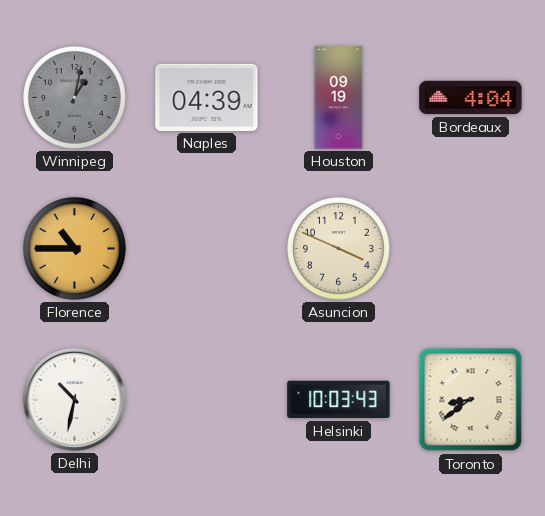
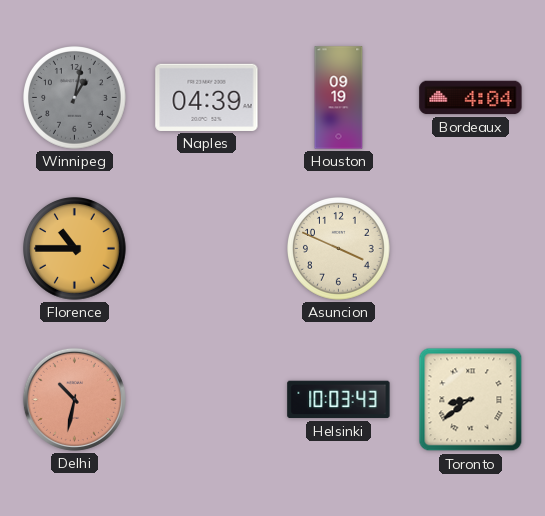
Delhi dial: white -> salmon (74, 399)
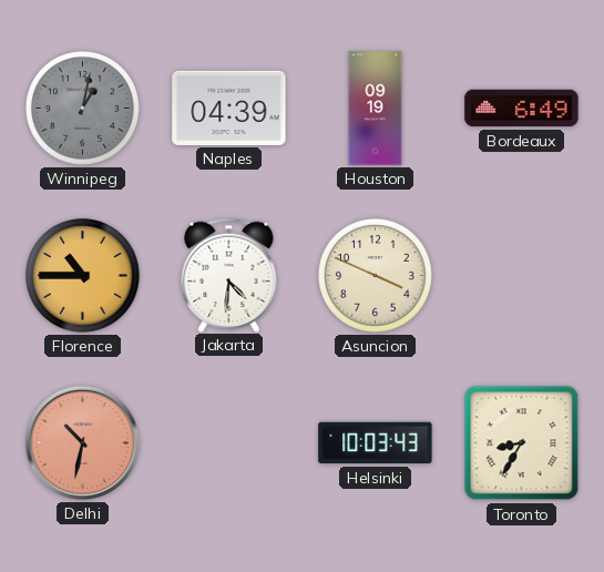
Bordeaux: 4:04 -> 6:49 (522, 109)
Jakarta: none -> 4:31 (229, 275)
Toronto: 8:39 -> 8:35 (522, 443)
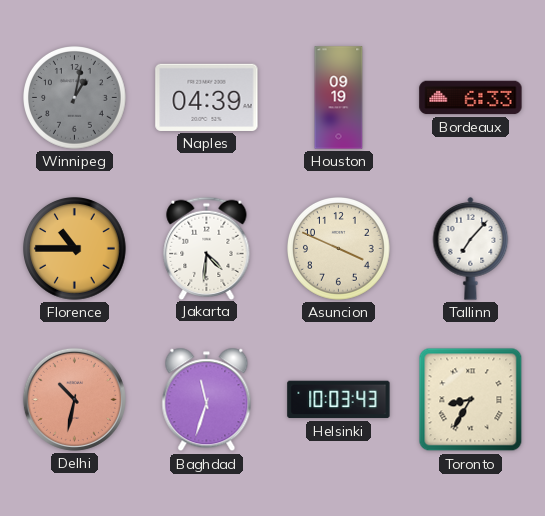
Bordeaux: 6:49 -> 6:33 (471, 98)
Tallinn: none -> 7:07 (471, 248)
Baghdad: none -> 11:33 (207, 400)
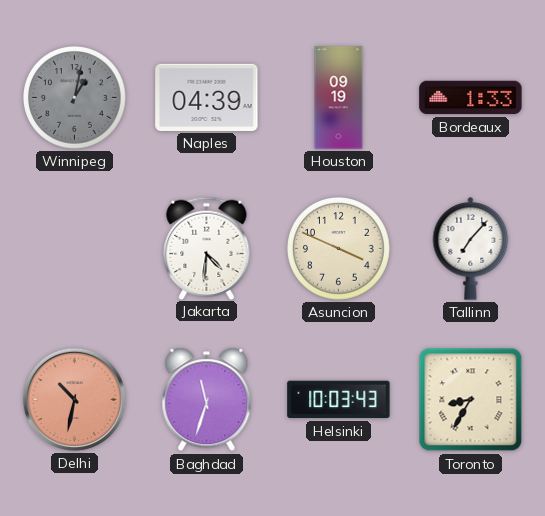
Bordeaux: 6:33 -> 1:33 (471, 98)
Florence: 10:45 -> none (75, 249)
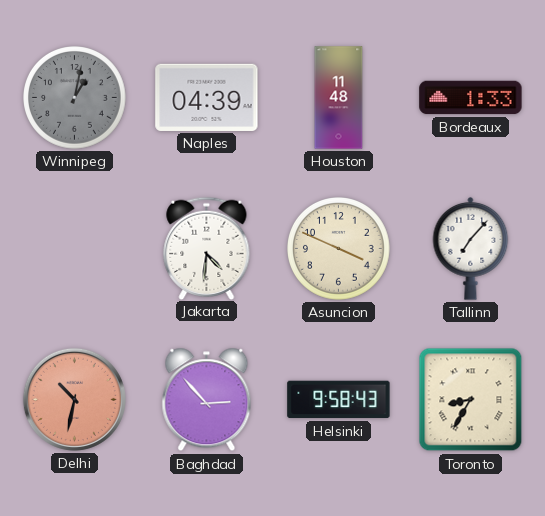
Houston: 09:19 -> 11:48 (339, 98)
Baghdad: 11:33 -> 2:53 (207, 400)
Helsinki: 10:03 -> 9:58 (339, 400)
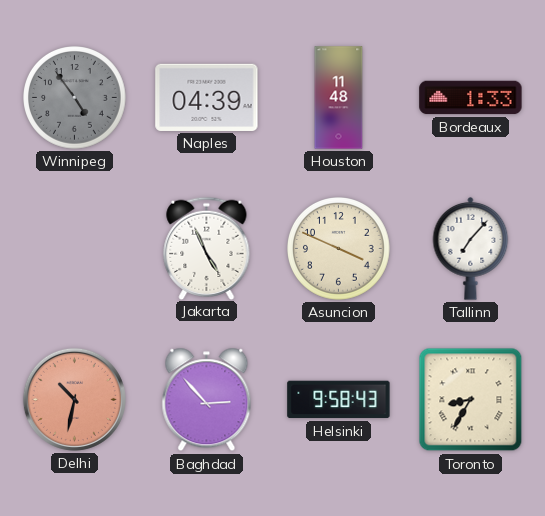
Winnipeg: 1:02 -> 4:54 (75, 98)
Jakarta: 4:31 -> 4:56 (207, 248)
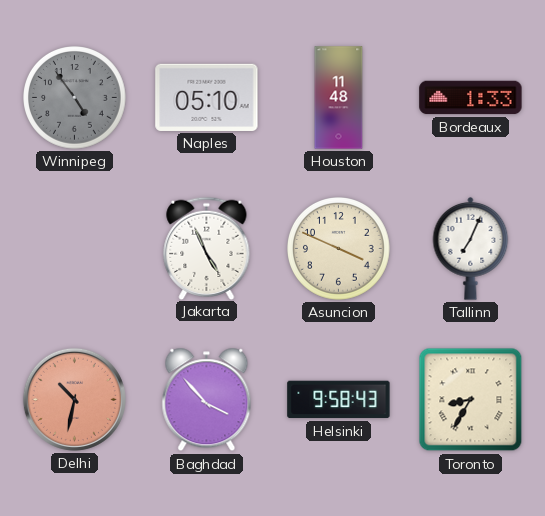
Naples: 04:39 -> 05:10 (207, 97)
Tallinn: 7:07 -> 7:04 (471, 248)
Baghdad: 2:53 -> 3:53 (207, 400)
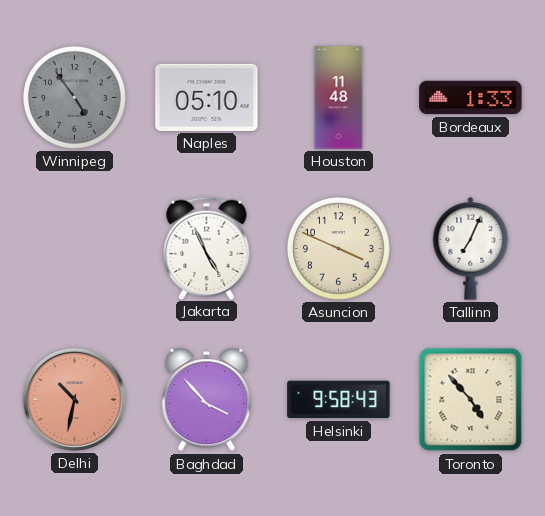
Toronto: 8:35 -> 4:53 (471, 400)
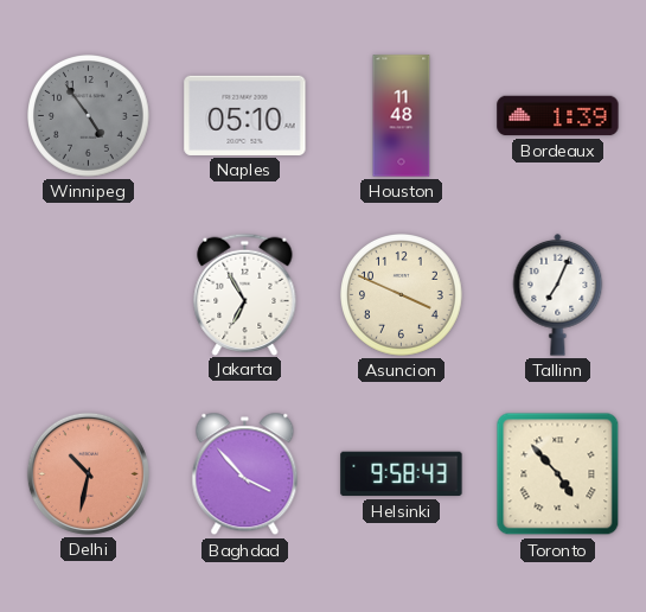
Bordeaux: 1:33 -> 1:39 (558, 116)
Jakarta: 4:56 -> 6:55 (245, 294)
